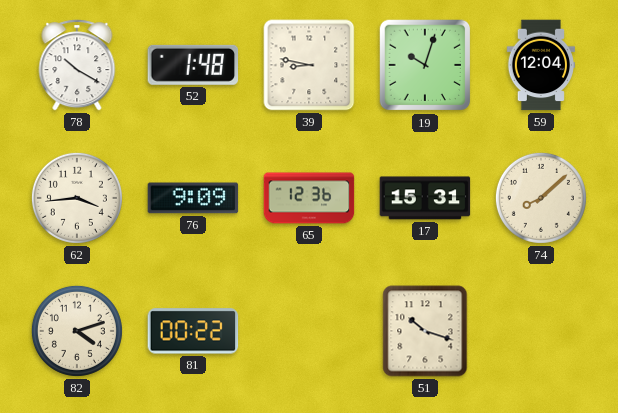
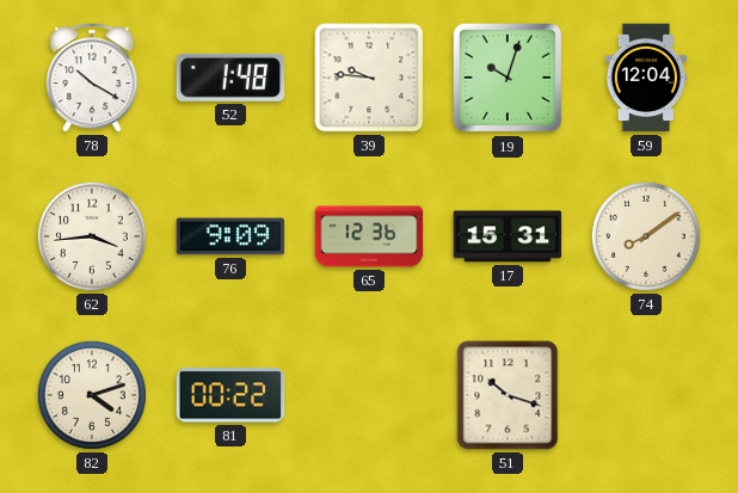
39: 8:47 -> 9:46 (369, 78)
74: 8:08 -> 8:09 (646, 236)
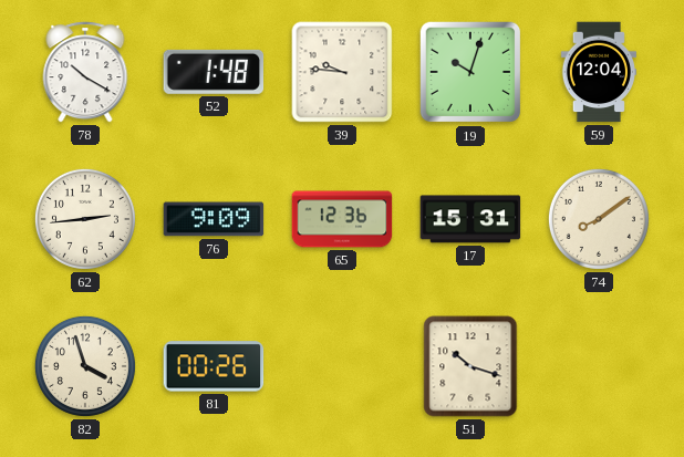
62: 3:44 -> 2:44 (85, 219)
82: 4:12 -> 3:57 (85, 366)
81: 00:22 -> 00:26 (214, 366)
